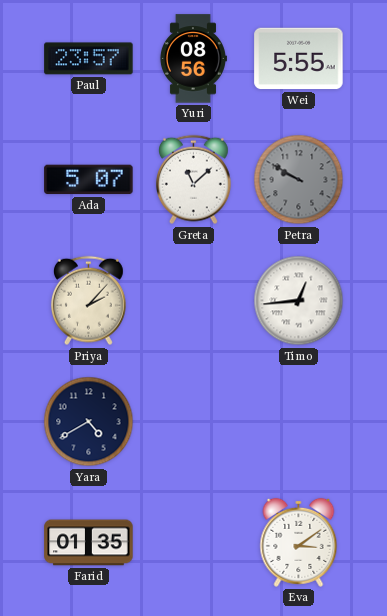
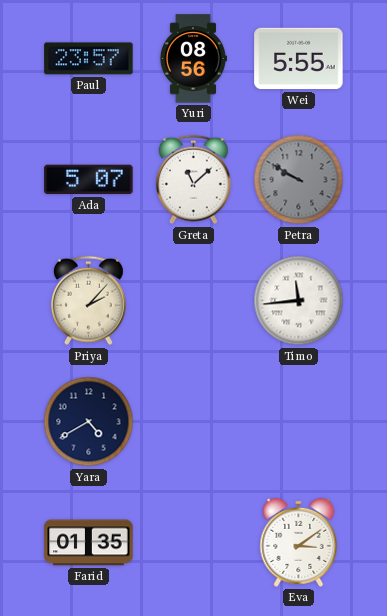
Timo: 12:44 -> 11:44 (299, 301)
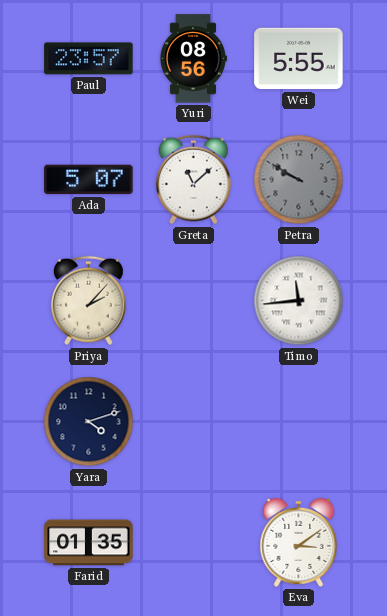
Yara: 4:40 -> 4:12 (89, 422)
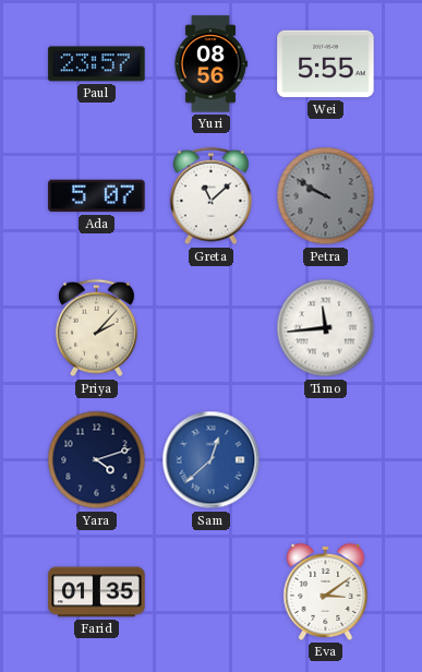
Sam: none -> 12:38 (212, 460)
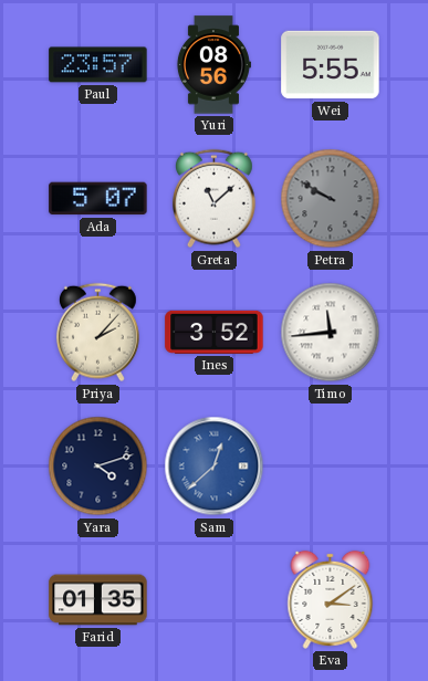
Ines: none -> 3:52 (215, 332)
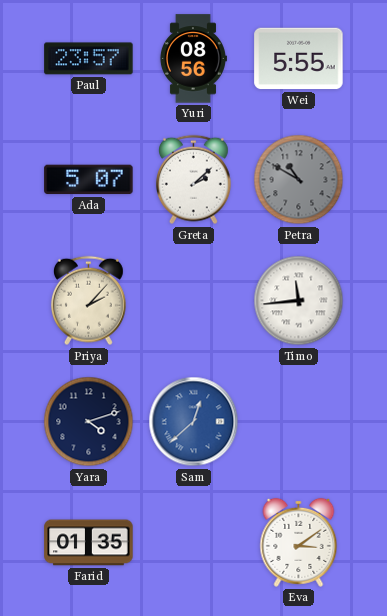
Greta: 11:08 -> 2:08 (193, 180)
Petra: 9:50 -> 10:50 (299, 180)
Ines: 3:52 -> none (215, 332)
